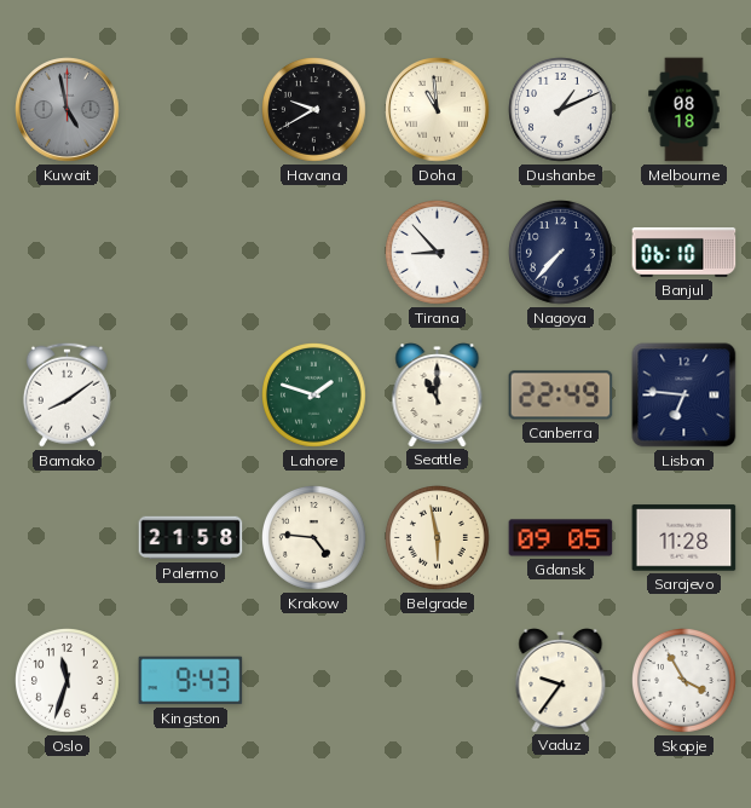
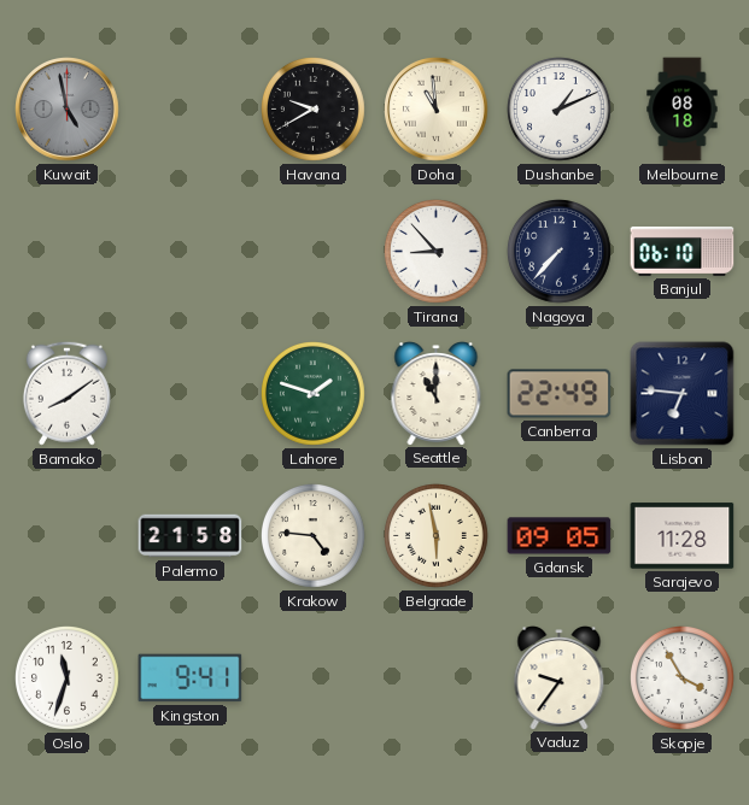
Kingston: 9:43 -> 9:41 (191, 678)
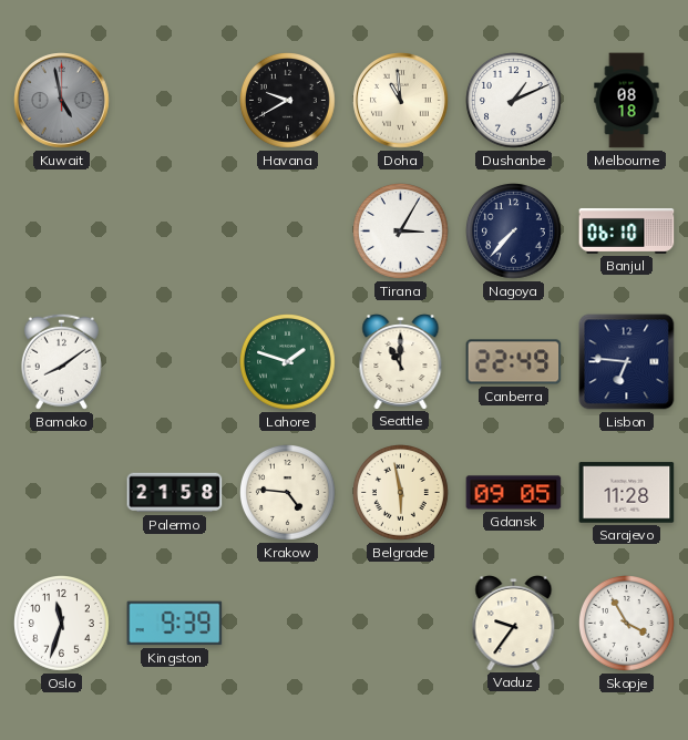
Tirana: 8:53 -> 3:05 (401, 232)
Kingston: 9:41 -> 9:39 (175, 624)
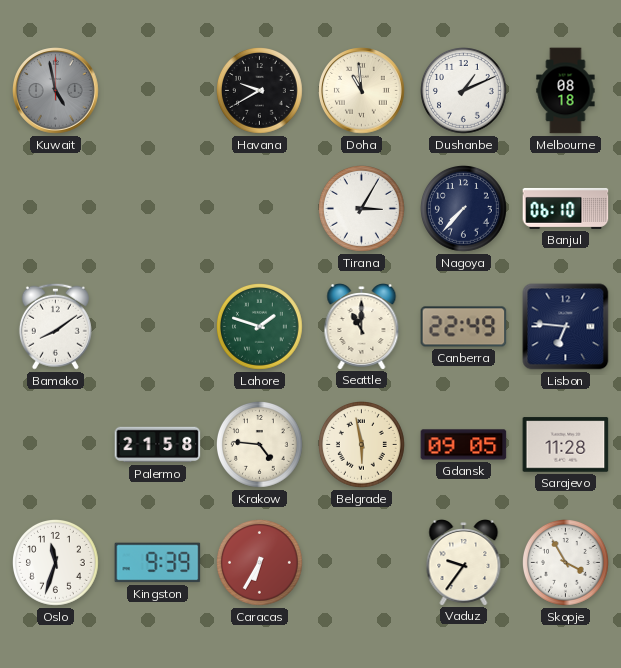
Caracas: none -> 6:35 (260, 563)
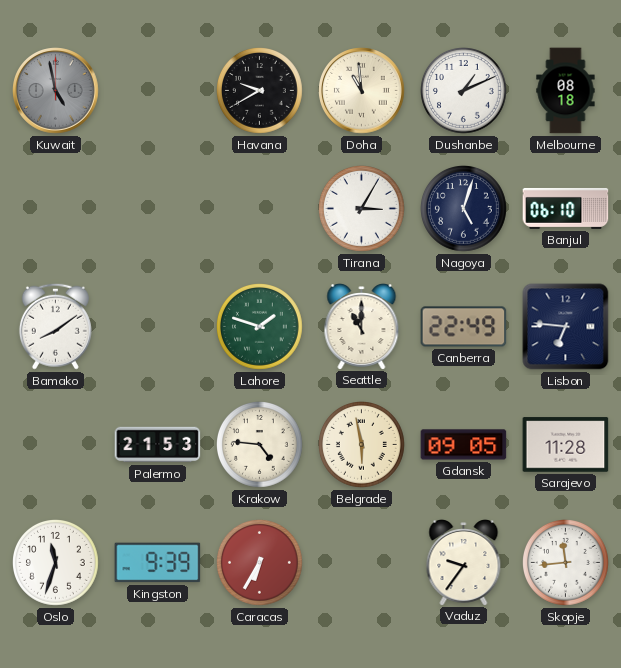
Nagoya: 7:37 -> 5:03 (464, 209)
Palermo: 21:58 -> 21:53 (158, 445)
Skopje: 3:55 -> 11:44 (566, 563)
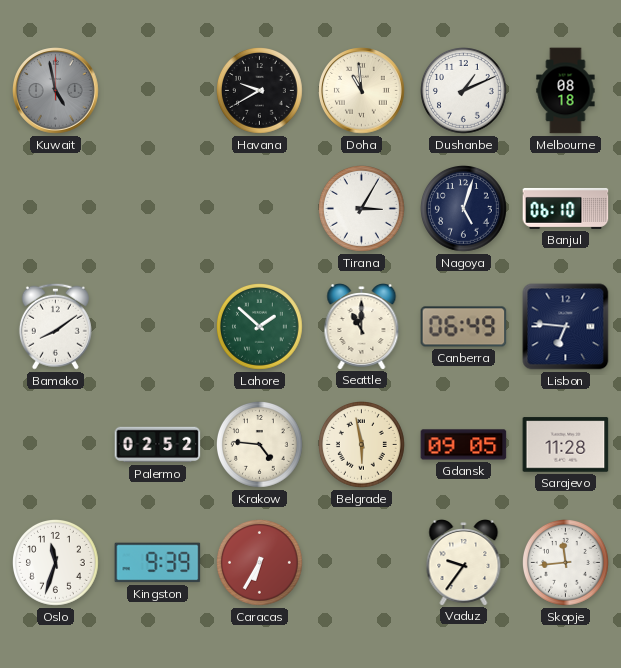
Lahore: 1:48 -> 1:52 (260, 327)
Canberra: 22:49 -> 06:49 (464, 327)
Palermo: 21:53 -> 02:52 (158, 445)
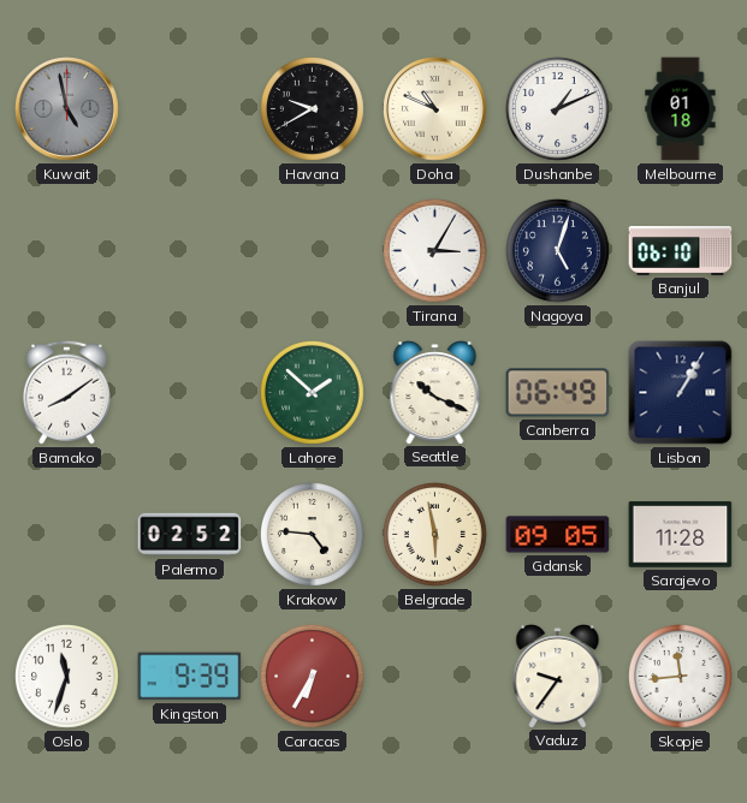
Doha: 10:59 -> 10:49 (435, 109)
Melbourne: 08:18 -> 01:18 (681, 109)
Seattle: 11:00 -> 10:19 (435, 393)
Lisbon: 6:46 -> 1:05 (681, 393)
